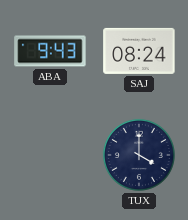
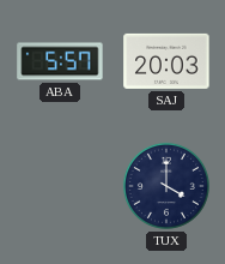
ABA: 9:43 -> 5:57 (60, 61)
SAJ: 08:24 -> 20:03 (166, 61)
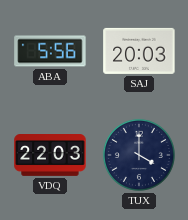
ABA: 5:57 -> 5:56 (50, 51)
VDQ: none -> 22:03 (50, 156)
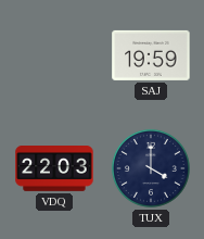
ABA: 5:56 -> none (50, 51)
SAJ: 20:03 -> 19:59 (151, 55)
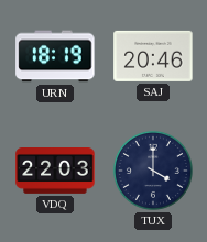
URN: none -> 18:19 (55, 56)
SAJ: 19:59 -> 20:46 (153, 56)
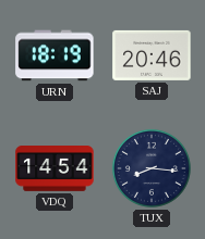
VDQ: 22:03 -> 14:54 (55, 169)
TUX: 4:00 -> 8:16 (152, 168)
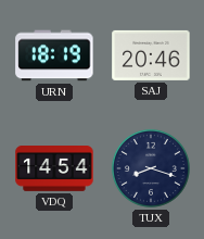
TUX: 8:16 -> 8:18 (151, 168)
